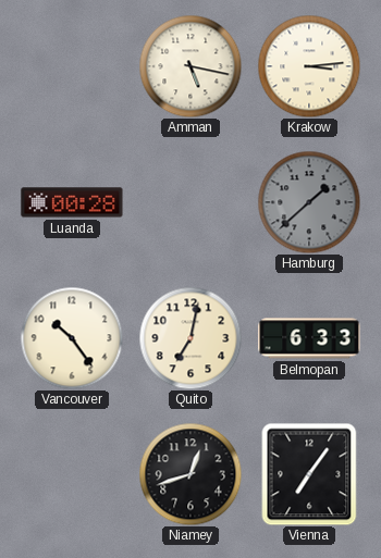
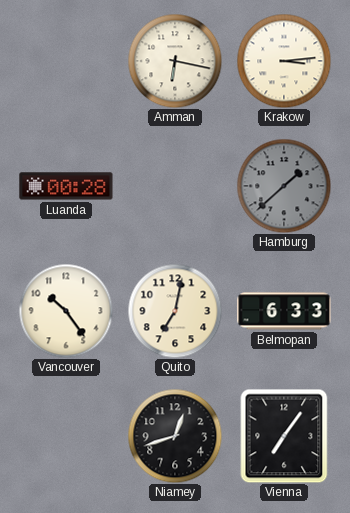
Amman: 5:17 -> 6:17 (175, 61)
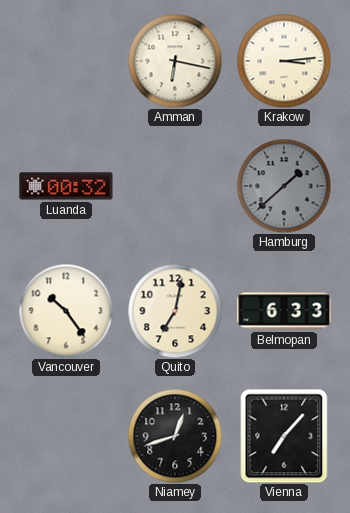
Luanda: 00:28 -> 00:32 (66, 186)
Vienna: 7:06 -> 7:07 (284, 436)
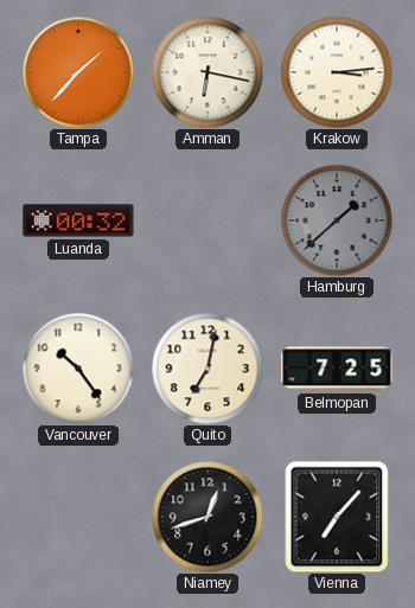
Tampa: none -> 1:37 (78, 72)
Belmopan: 6:33 -> 7:25 (337, 369)
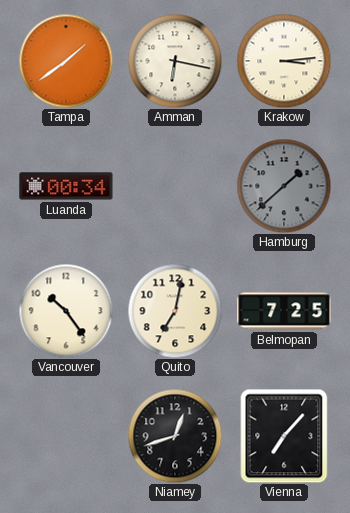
Tampa: 1:37 -> 1:39 (66, 61)
Luanda: 00:32 -> 00:34 (66, 186)
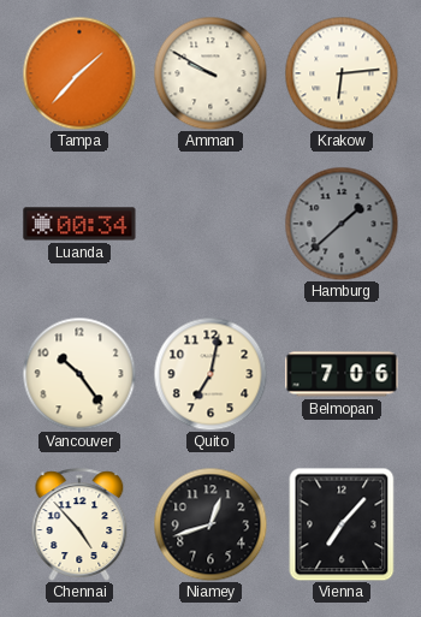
Tampa: 1:39 -> 1:37 (79, 73)
Amman: 6:17 -> 9:50 (210, 73)
Krakow: 3:14 -> 6:14 (342, 73)
Belmopan: 7:25 -> 7:06 (342, 374)
Chennai: none -> 4:53 (79, 524)
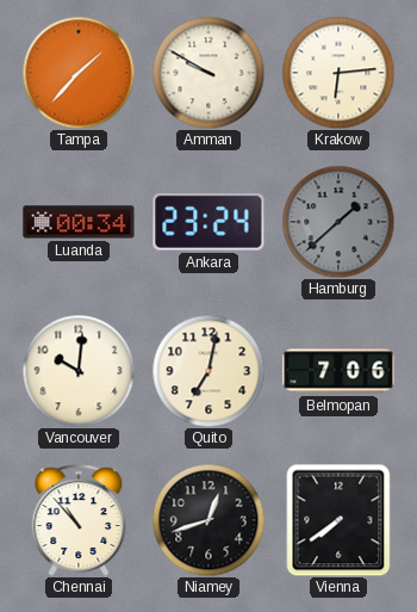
Ankara: none -> 23:24 (208, 223)
Vancouver: 10:24 -> 10:01 (79, 371)
Chennai: 4:53 -> 10:53 (79, 520)
Vienna: 7:07 -> 7:39 (338, 520)
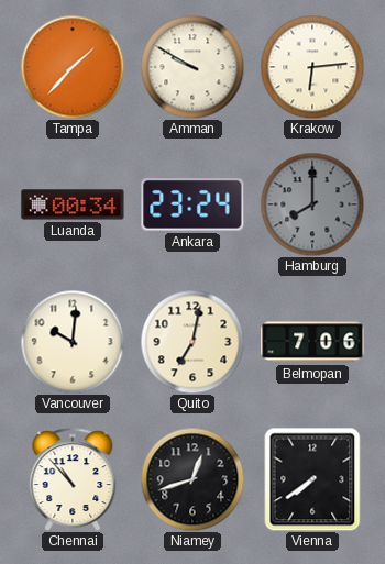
Hamburg: 1:38 -> 8:00 (312, 204)
